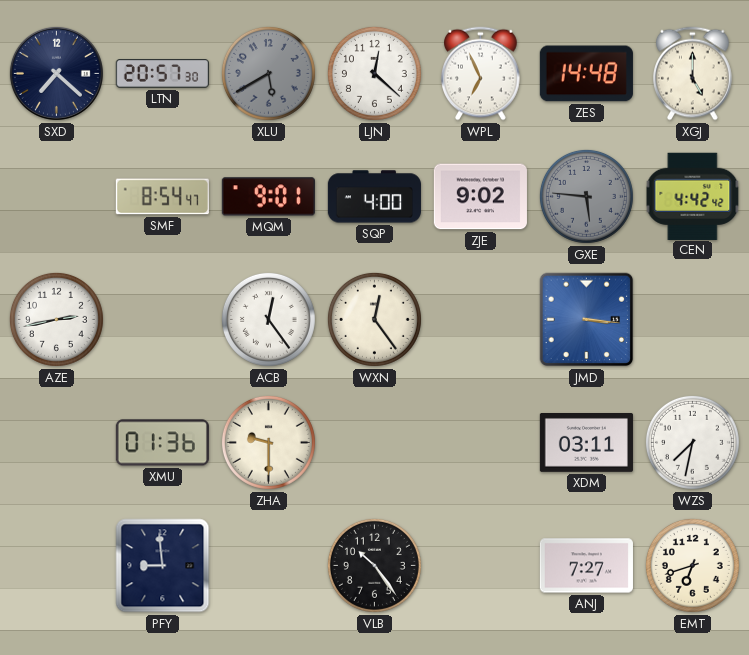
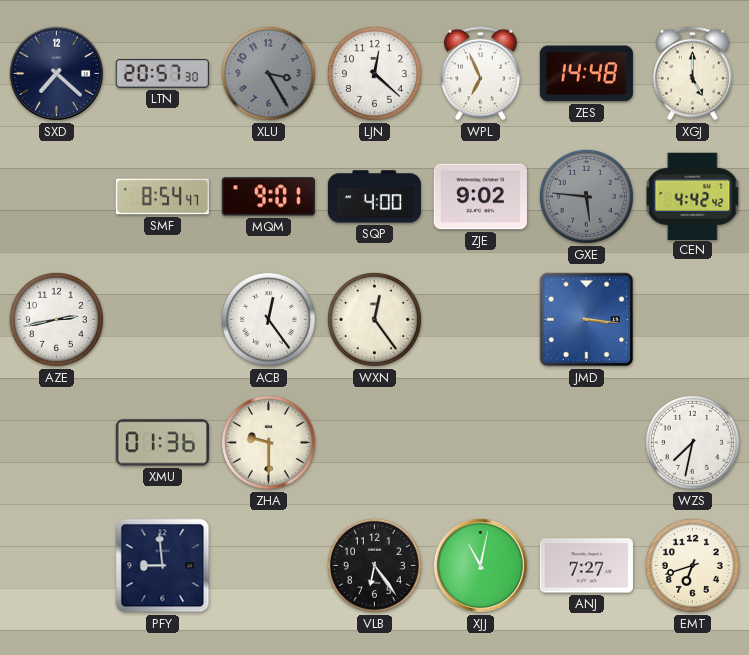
XLU: 5:40 -> 3:25 (268, 73)
XDM: 03:11 -> none (586, 443)
VLB: 10:24 -> 6:24 (374, 565)
XJJ: none -> 11:02 (480, 565)
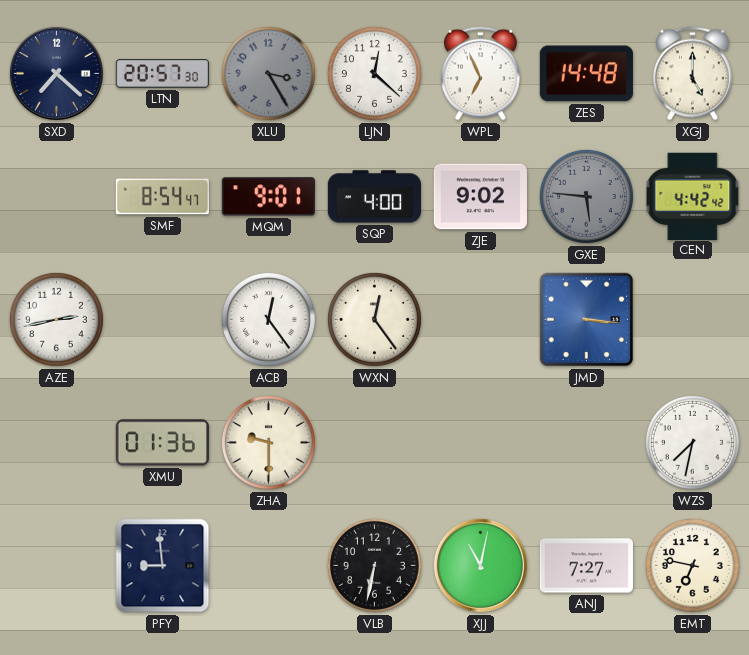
VLB: 6:24 -> 6:32 (374, 565)
EMT: 6:42 -> 6:47 (692, 565)
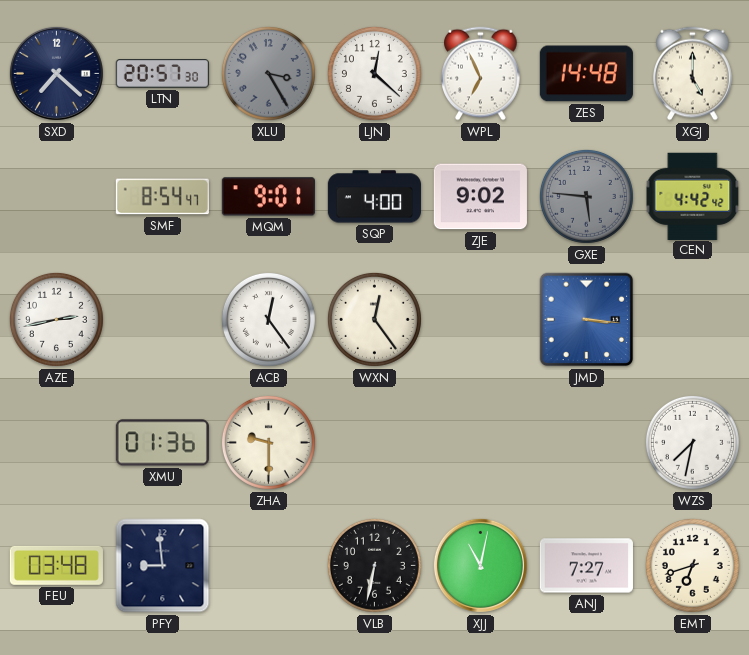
FEU: none -> 03:48 (56, 565)
EMT: 6:47 -> 6:42 (692, 565)
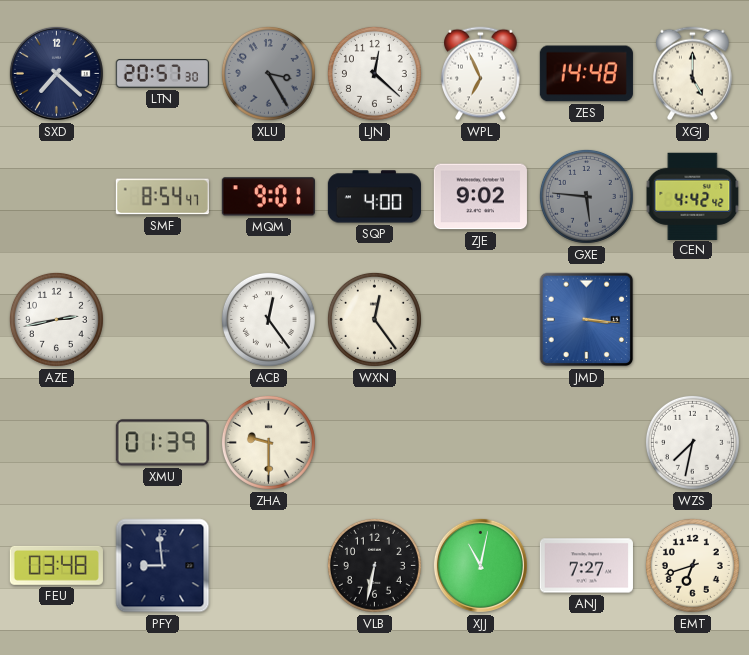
XMU: 01:36 -> 01:39 (162, 443)
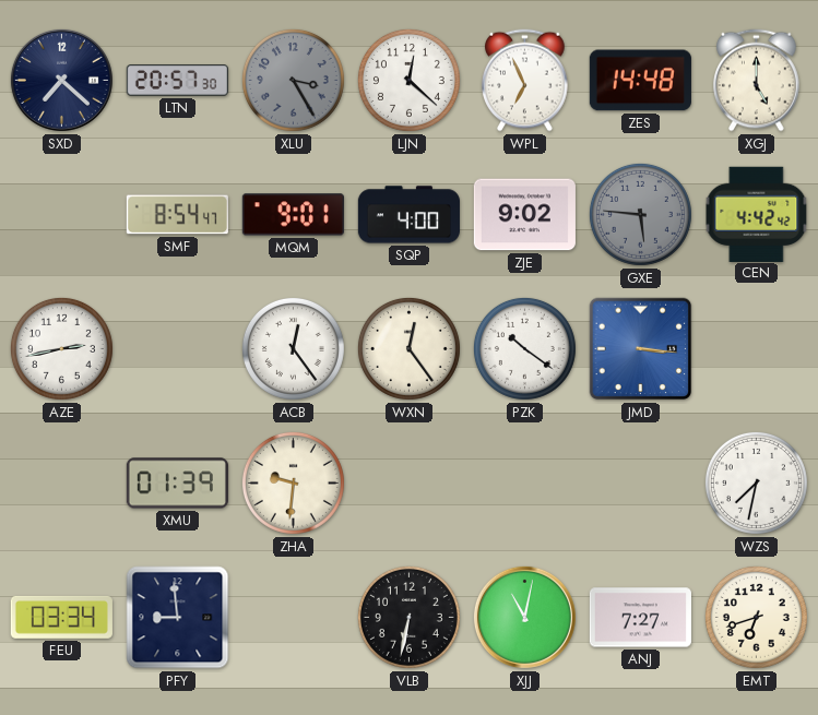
PZK: none -> 10:21 (524, 348)
ZHA: 9:30 -> 9:31 (293, 482)
FEU: 03:48 -> 03:34 (61, 617)
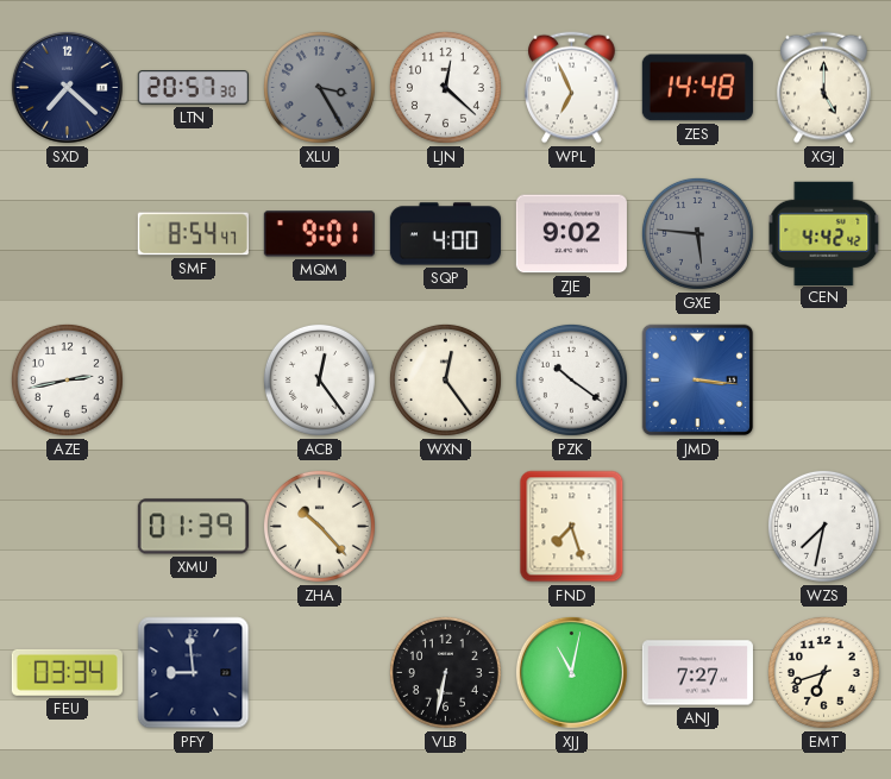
ZHA: 9:31 -> 10:23 (319, 526)
FND: none -> 7:27 (572, 527)
